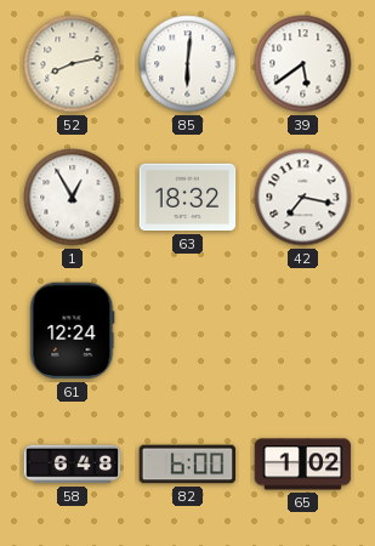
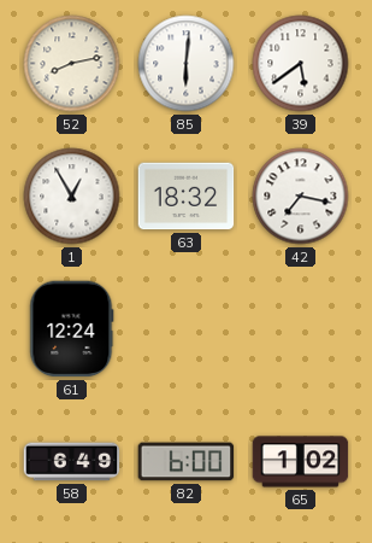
58: 6:48 -> 6:49 (72, 462)
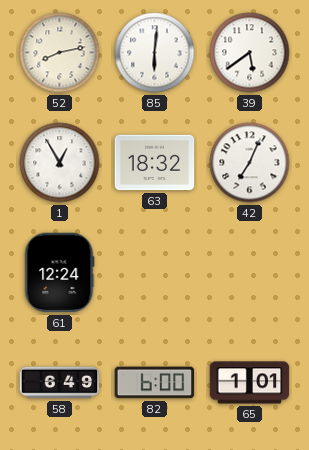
42: 7:17 -> 7:04 (250, 163)
65: 1:02 -> 1:01 (250, 383)
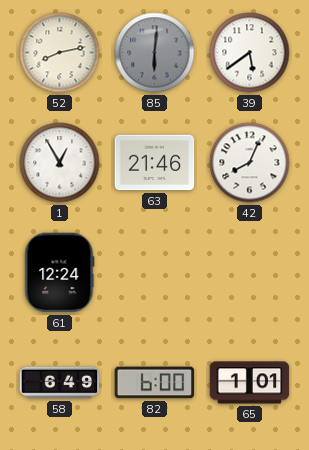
85 dial: white -> grey (155, 53)
63: 18:32 -> 21:46 (155, 163)
42: 7:04 -> 8:04 (250, 163)
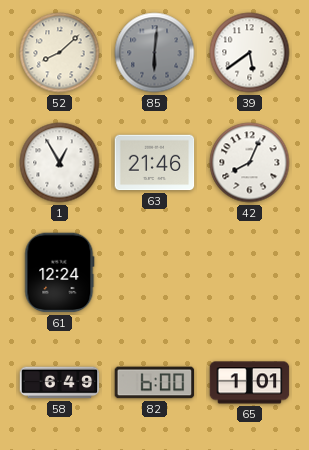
52: 8:13 -> 8:08 (60, 53)
